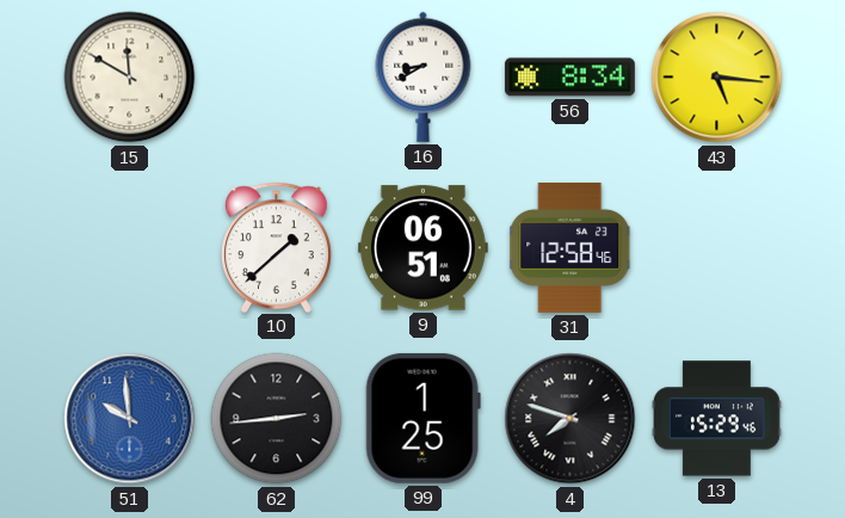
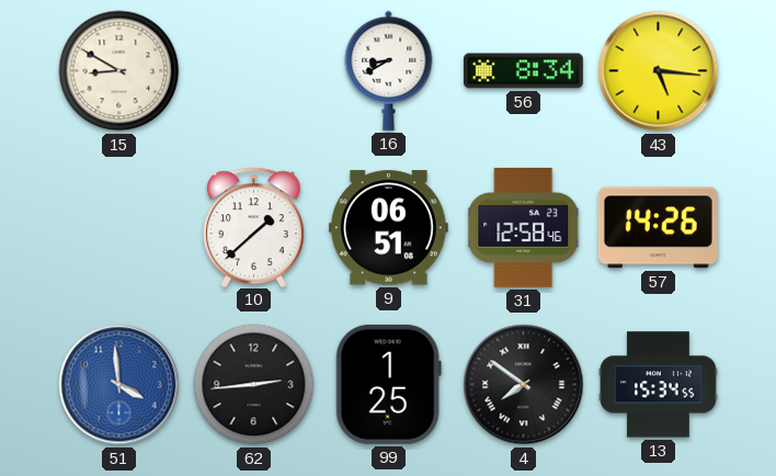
15: 11:50 -> 8:50 (119, 71)
57: none -> 14:26 (658, 228)
51: 9:59 -> 3:59 (119, 385)
4: 7:48 -> 7:51 (524, 385)
13: 15:29 -> 15:34 (658, 385)
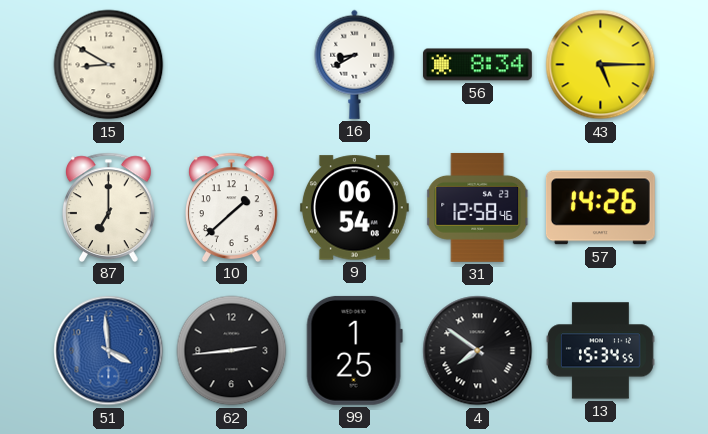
43: 5:16 -> 5:15 (601, 65)
87: none -> 7:00 (109, 207)
9: 06:51 -> 06:54 (354, 208)
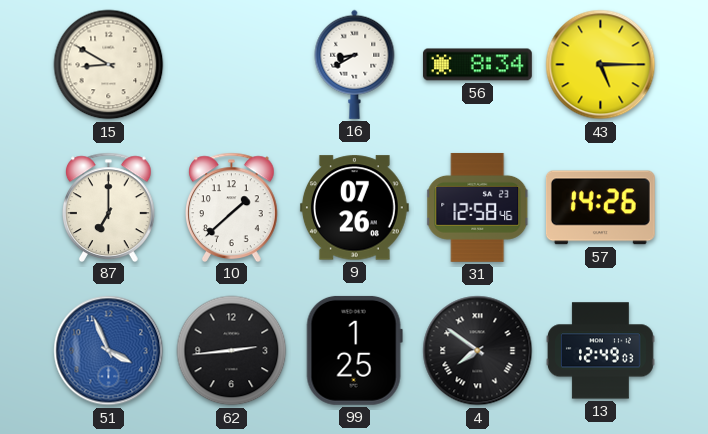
9: 06:54 -> 07:26 (354, 208)
51: 3:59 -> 3:56 (109, 351)
13: 15:34 -> 12:49 (600, 351)
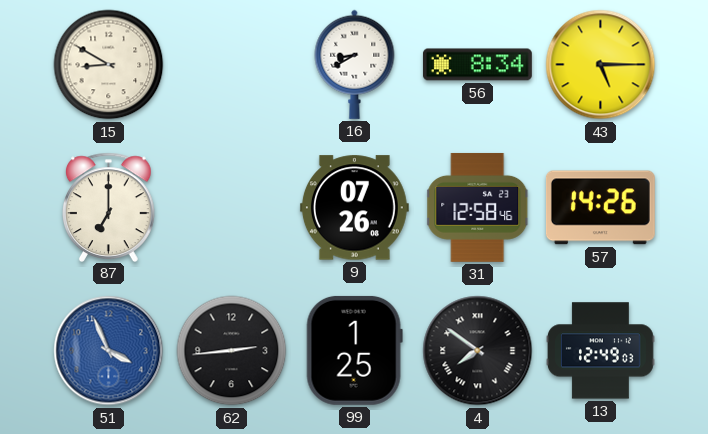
10: 1:38 -> none (232, 207)
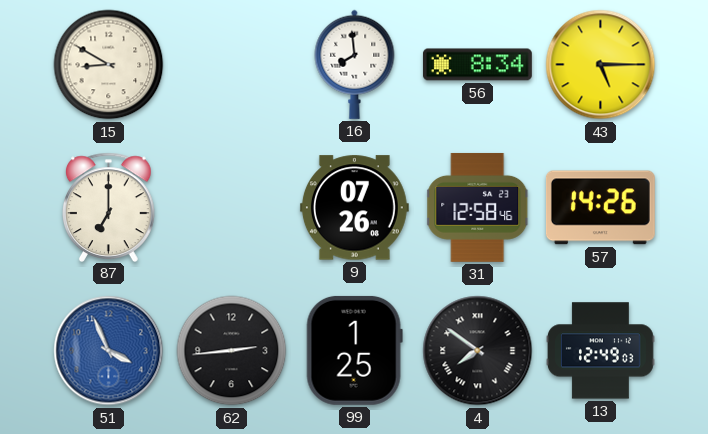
16: 8:40 -> 7:59 (355, 64)
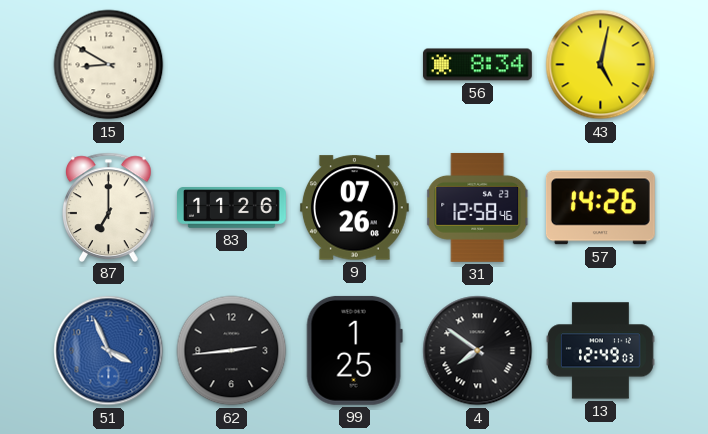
16: 7:59 -> none (355, 64)
43: 5:15 -> 5:02 (601, 65)
83: none -> 11:26 (232, 208)
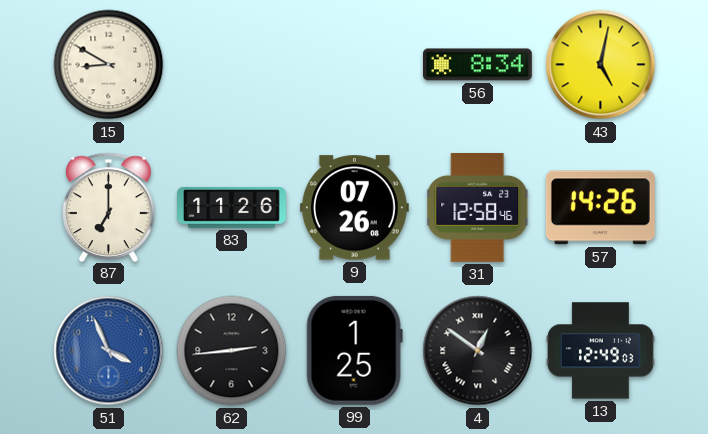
4: 7:51 -> 12:51 (478, 351)
